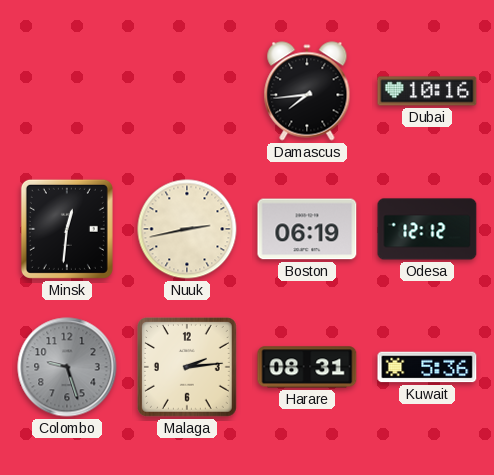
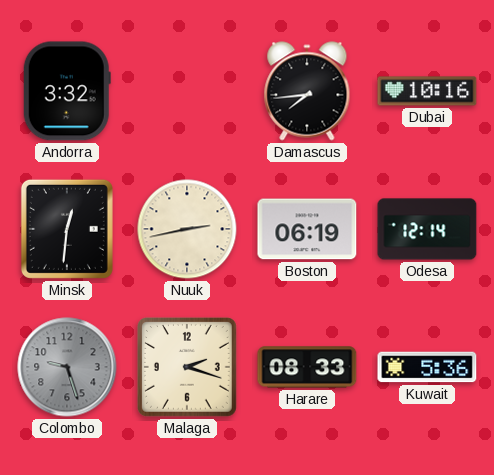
Andorra: none -> 3:32 (67, 91)
Odesa: 12:12 -> 12:14 (427, 229)
Malaga: 2:14 -> 2:18 (187, 367)
Harare: 08:31 -> 08:33 (307, 367)
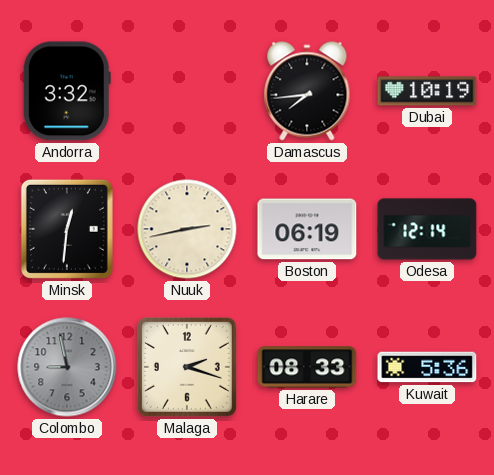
Dubai: 10:16 -> 10:19 (427, 91)
Colombo: 9:27 -> 8:58 (67, 367)
